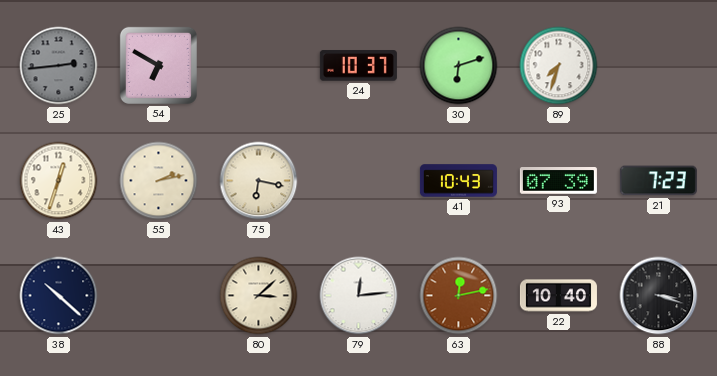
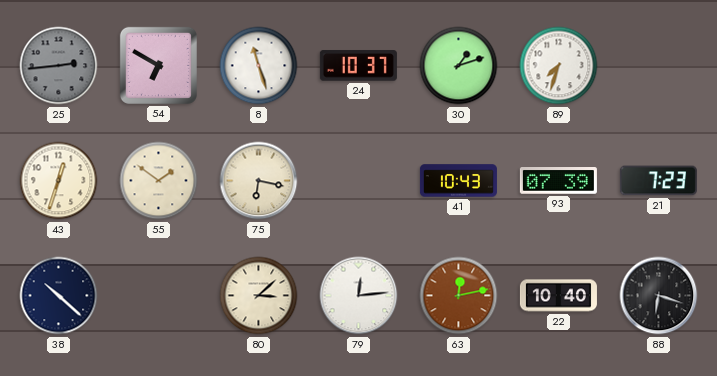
8: none -> 11:27 (259, 66)
30: 6:12 -> 1:12 (459, 66)
55: 2:13 -> 1:51 (159, 181)
88: 3:18 -> 6:18 (659, 296)
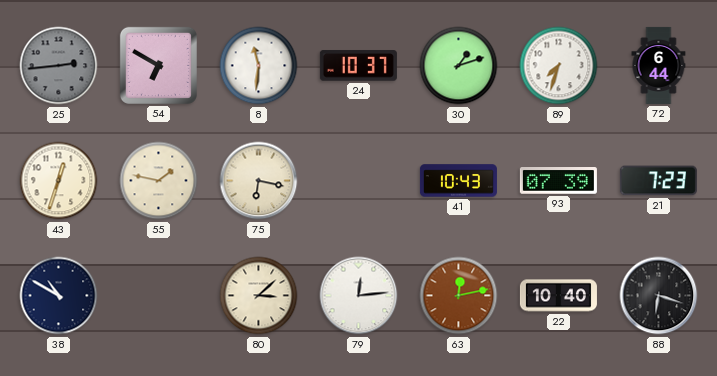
8: 11:27 -> 11:31 (259, 66)
72: none -> 6:44 (659, 65)
55: 1:51 -> 1:47 (159, 181)
38: 10:22 -> 10:50 (59, 296)
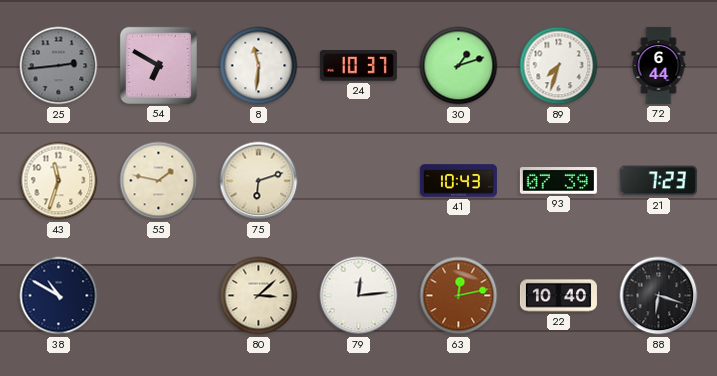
43: 12:33 -> 11:33 (59, 181)
75: 6:17 -> 6:12 (259, 181)
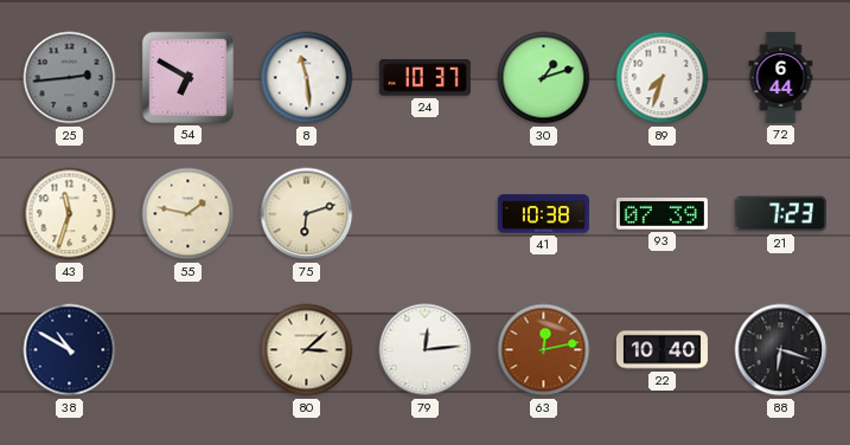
8: 11:31 -> 11:29 (307, 78)
41: 10:43 -> 10:38 (543, 214)
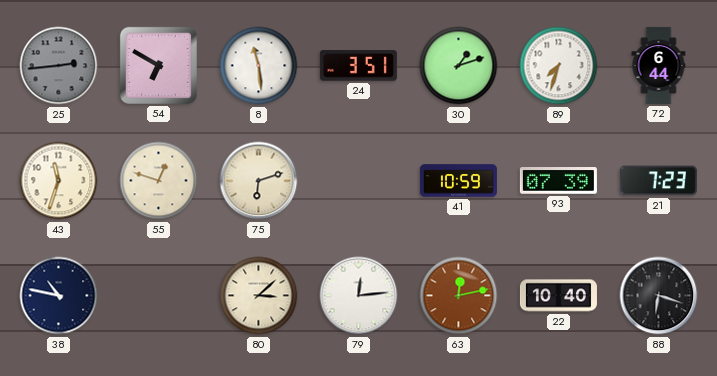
24: 10:37 -> 3:51 (358, 66)
55: 1:47 -> 12:48 (159, 181)
41: 10:38 -> 10:59 (458, 181)
38: 10:50 -> 10:47 (59, 296)
